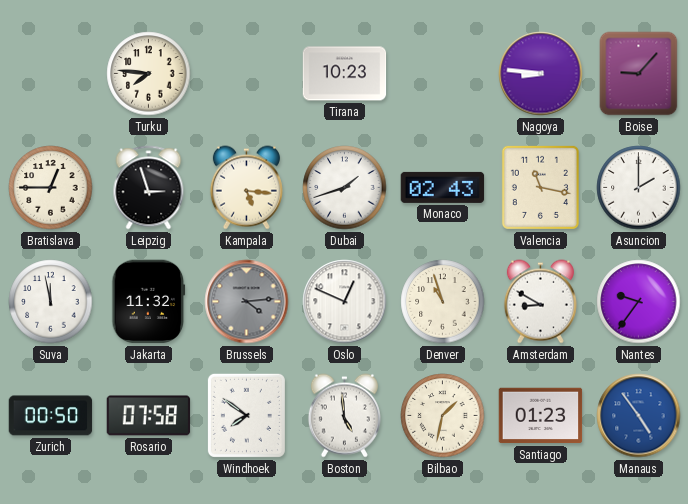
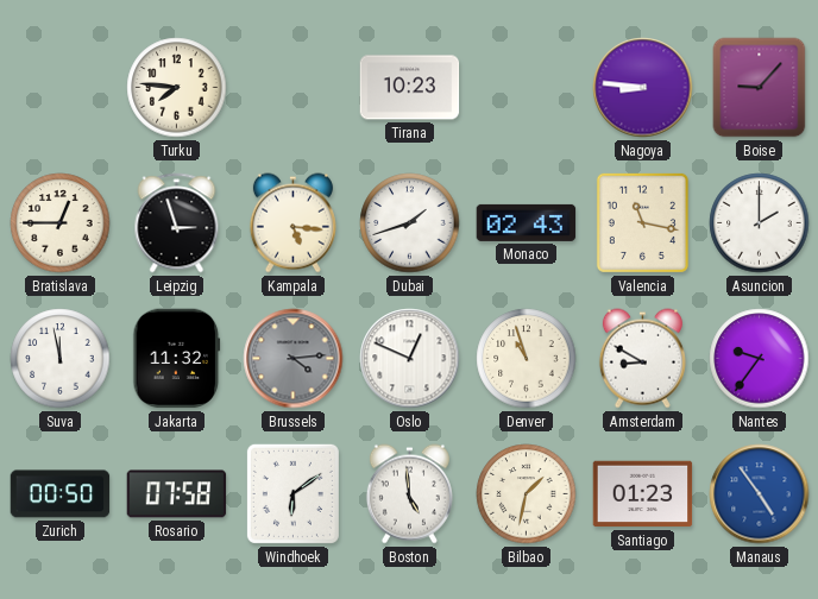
Windhoek: 7:51 -> 6:09 (292, 493)
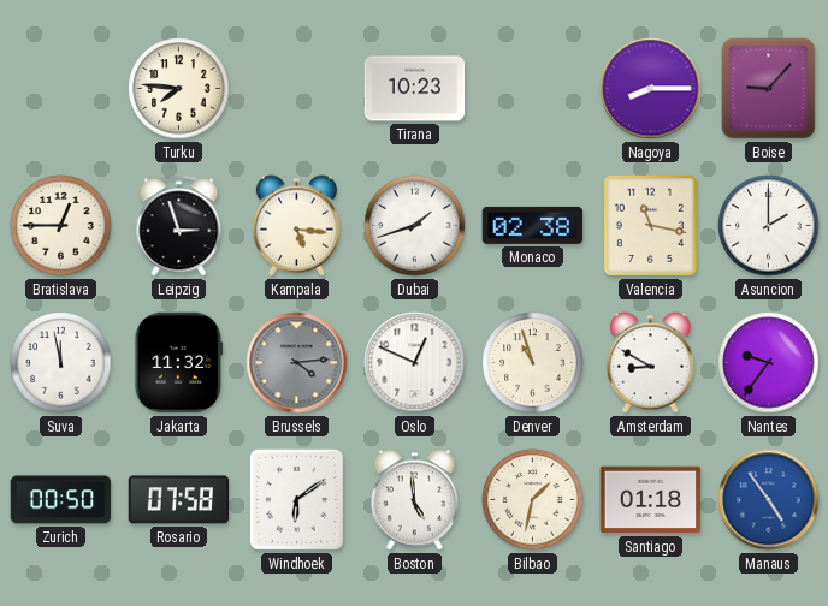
Nagoya: 8:46 -> 8:15 (651, 89)
Monaco: 02:43 -> 02:38 (533, 225)
Santiago: 01:23 -> 01:18 (651, 500)
